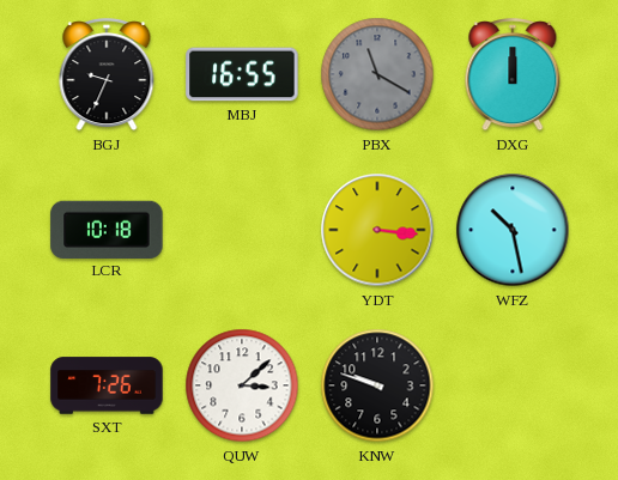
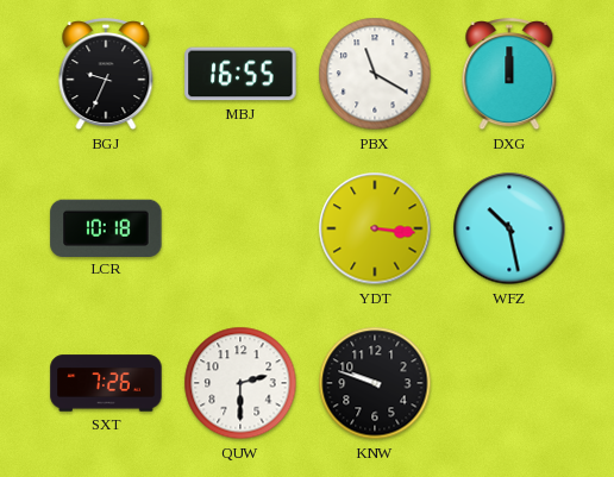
PBX dial: grey -> white (375, 74)
QUW: 3:08 -> 2:30 (240, 383)
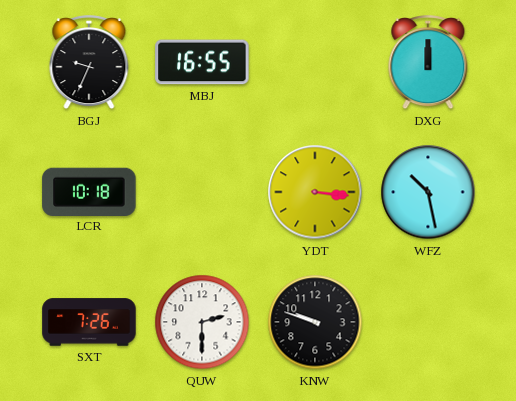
PBX: 11:20 -> none (375, 74)
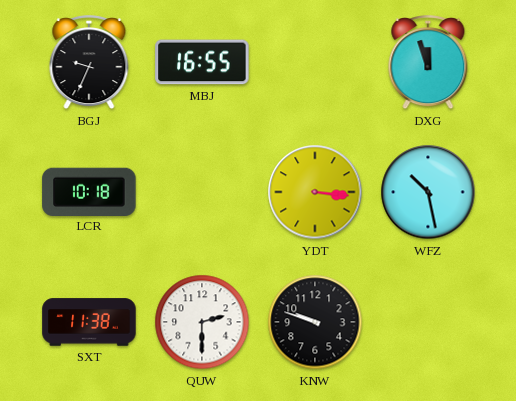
DXG: 12:00 -> 11:57 (428, 63)
SXT: 7:26 -> 11:38 (89, 322)
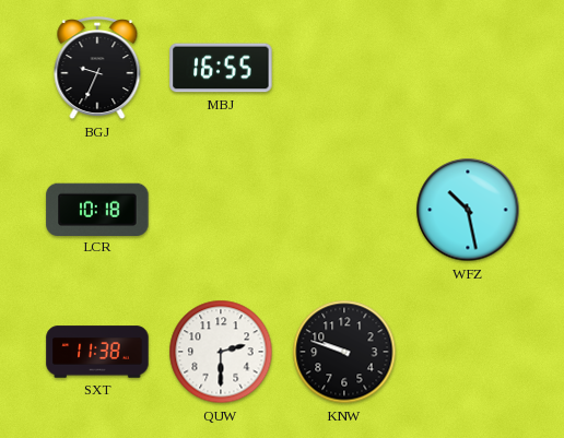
DXG: 11:57 -> none (428, 63)
YDT: 3:16 -> none (315, 192)
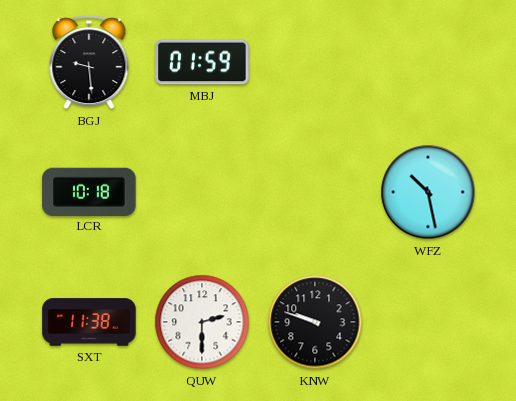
BGJ: 9:34 -> 9:29 (89, 63)
MBJ: 16:55 -> 01:59 (202, 62)
